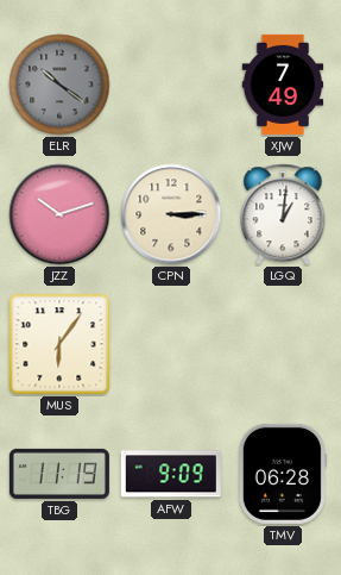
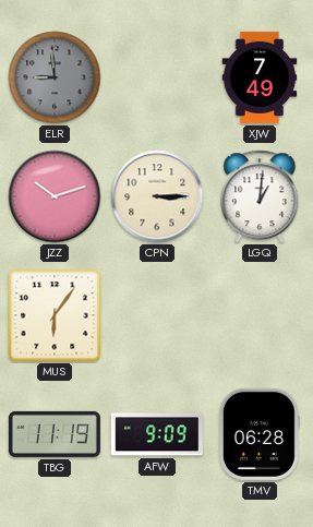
ELR: 10:21 -> 8:59 (55, 77)
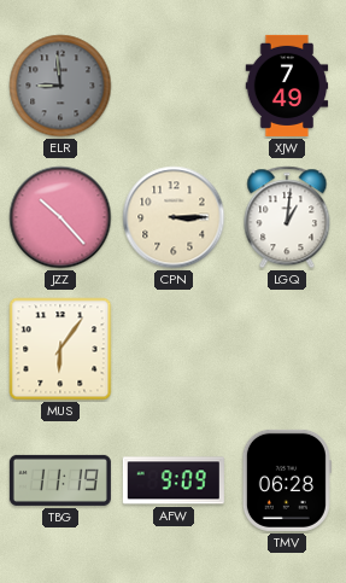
JZZ: 10:12 -> 10:23 (60, 217)
